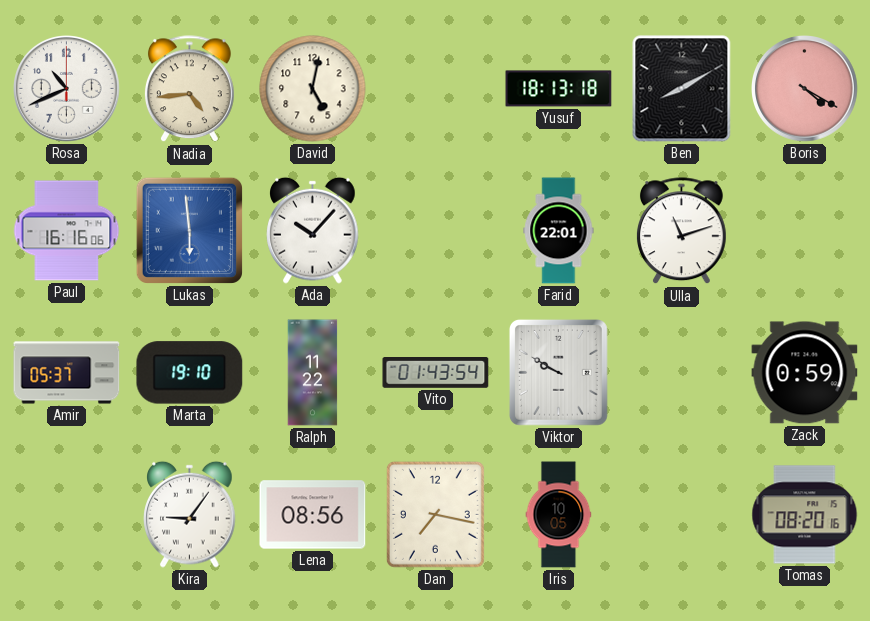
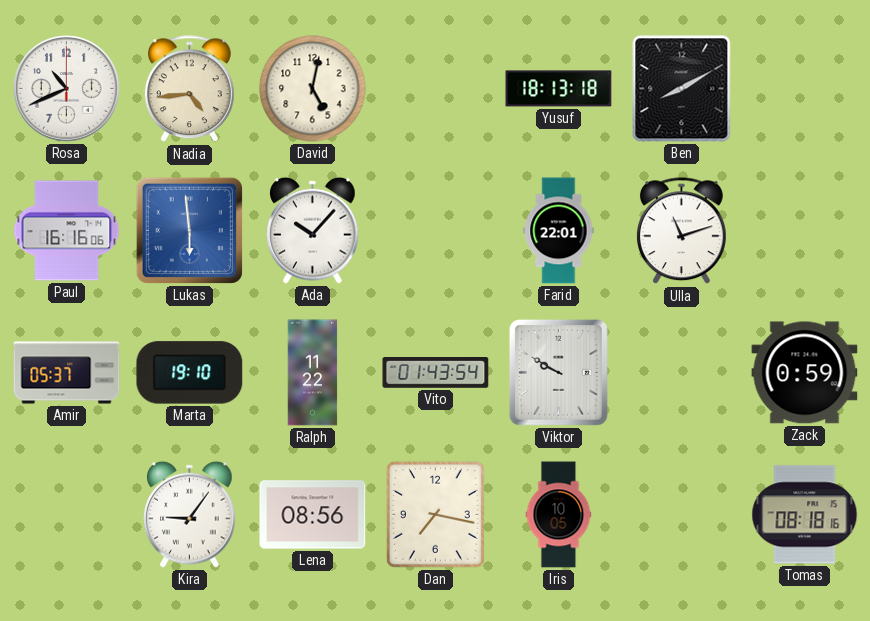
Boris: 4:20 -> none (805, 89)
Tomas: 08:20 -> 08:18 (805, 515)
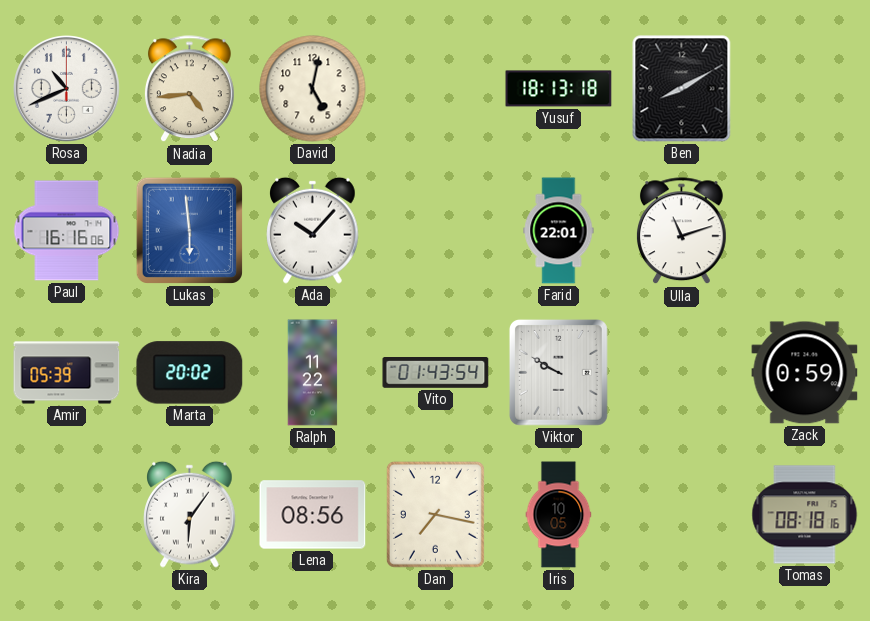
Amir: 05:37 -> 05:39 (67, 373)
Marta: 19:10 -> 20:02 (190, 373)
Kira: 9:06 -> 6:06 (190, 514)
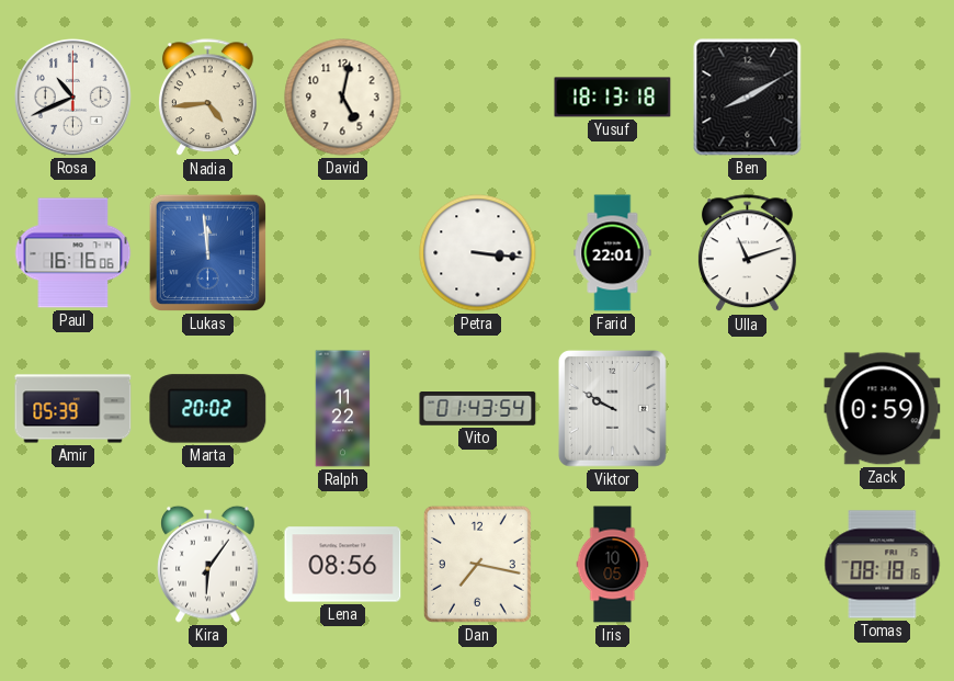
Lukas: 5:59 -> 11:59 (207, 252)
Ada: 10:07 -> none (313, 230)
Petra: none -> 3:16 (478, 253)
